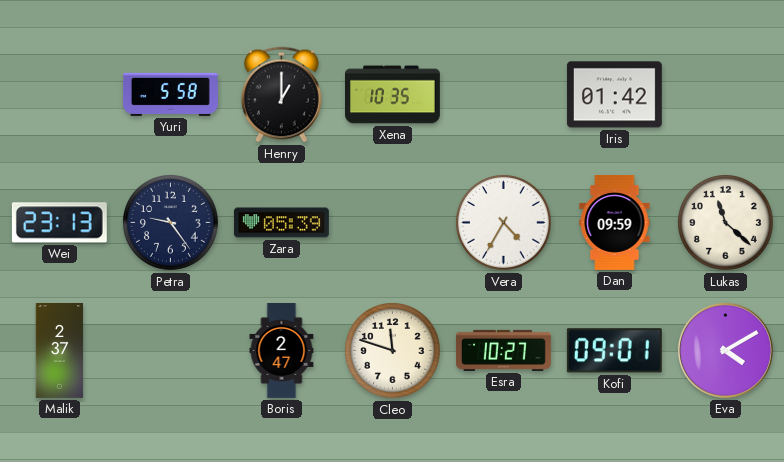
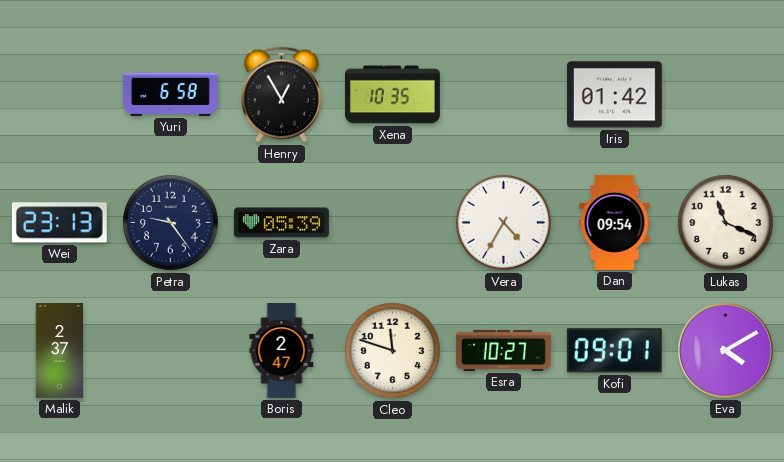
Yuri: 5:58 -> 6:58 (170, 94)
Henry: 1:00 -> 12:55 (281, 95)
Dan: 09:59 -> 09:54 (615, 222)
Lukas: 11:22 -> 11:19 (726, 223)
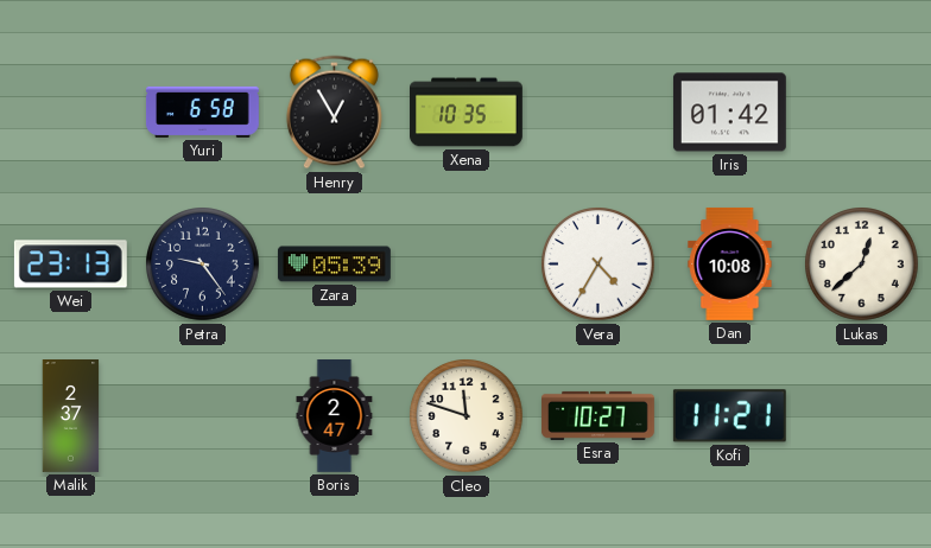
Dan: 09:54 -> 10:08 (730, 263)
Lukas: 11:19 -> 12:38 (862, 265)
Kofi: 09:01 -> 11:21 (729, 416)
Eva: 4:10 -> none (725, 350)
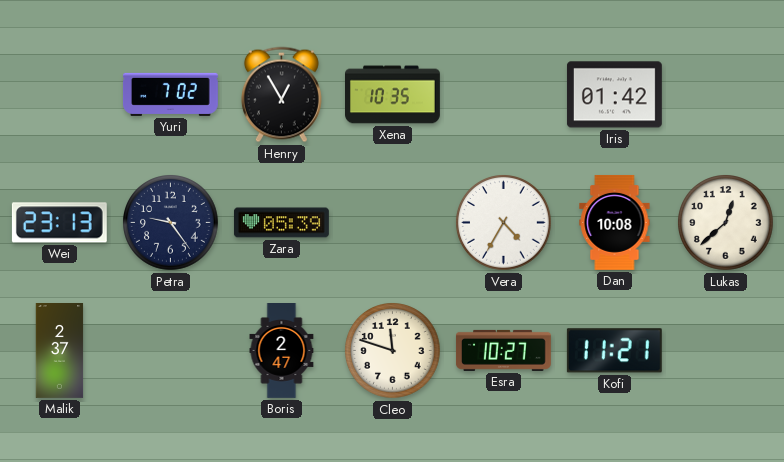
Yuri: 6:58 -> 7:02 (170, 94)
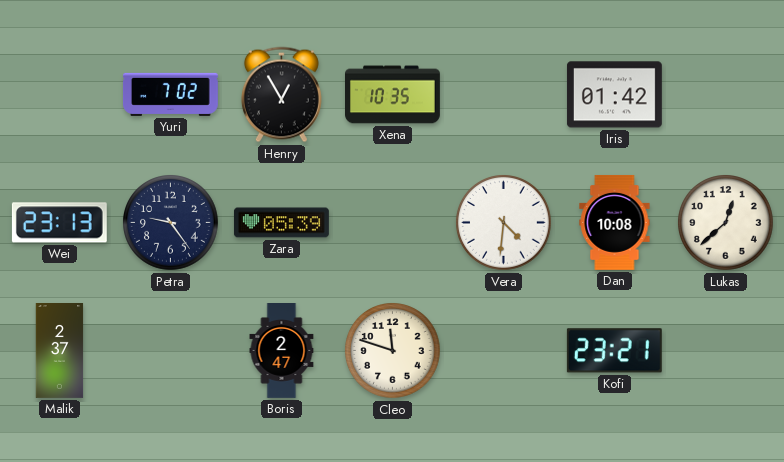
Vera: 4:35 -> 4:31 (504, 223)
Esra: 10:27 -> none (503, 350)
Kofi: 11:21 -> 23:21 (614, 351)
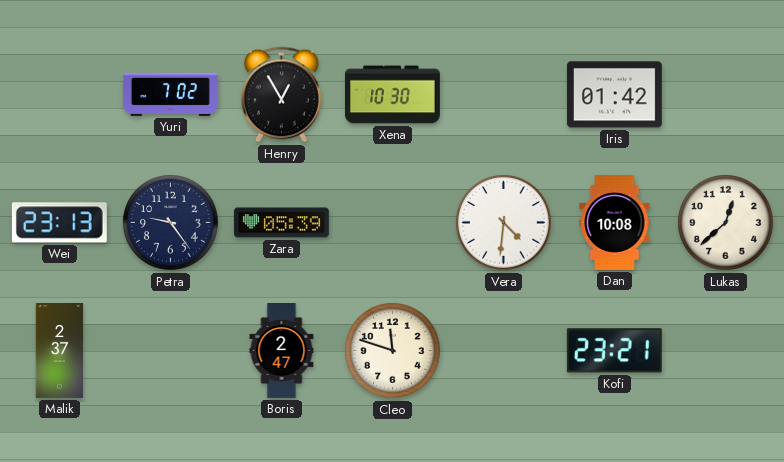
Xena: 10:35 -> 10:30 (393, 95)
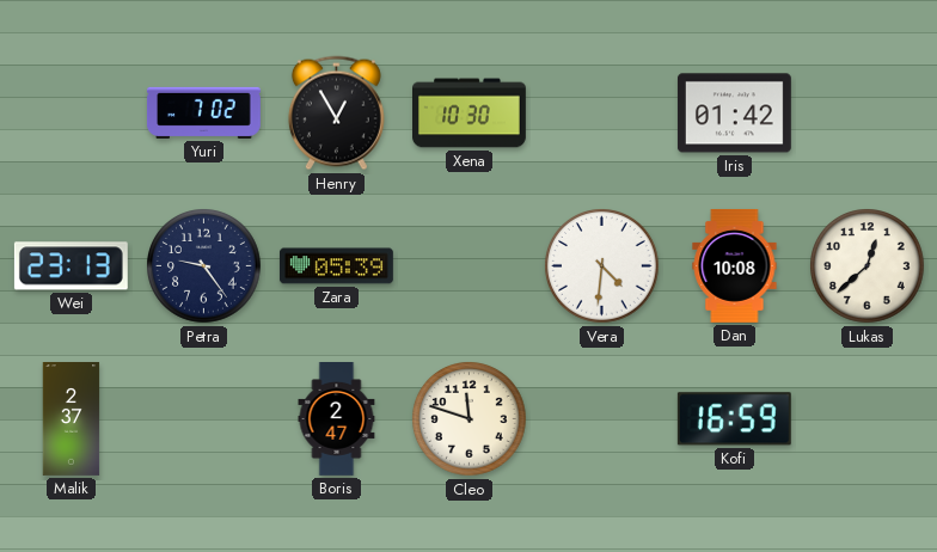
Kofi: 23:21 -> 16:59 (734, 419)
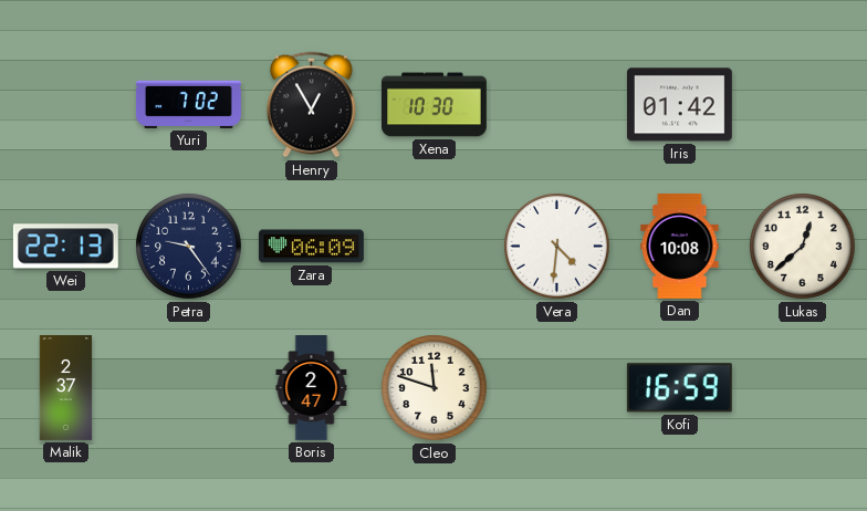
Wei: 23:13 -> 22:13 (65, 247)
Zara: 05:39 -> 06:09 (311, 247)
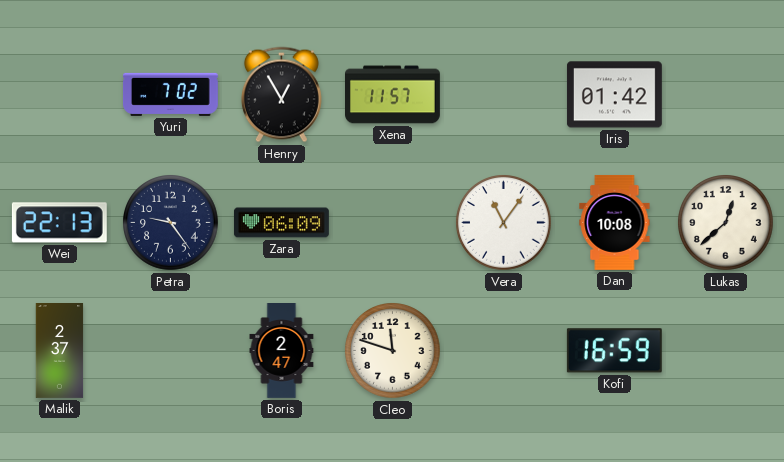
Xena: 10:30 -> 11:57 (393, 95)
Vera: 4:31 -> 11:06 (504, 223)
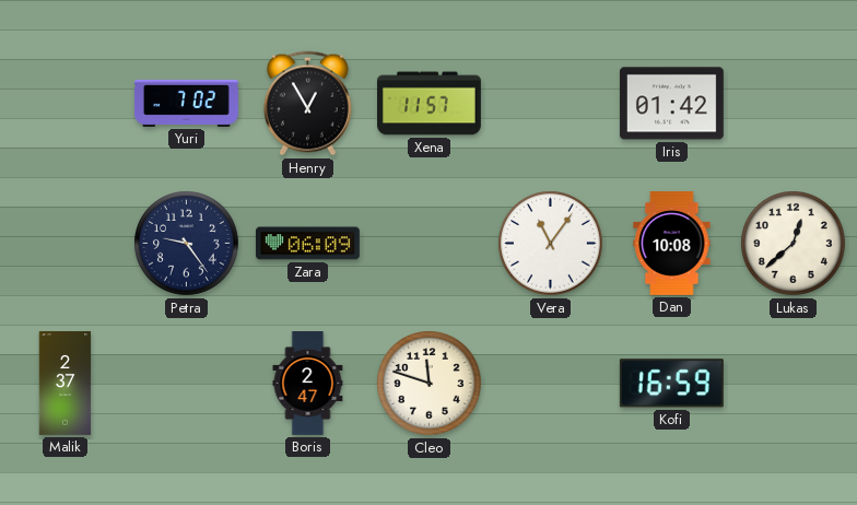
Wei: 22:13 -> none (59, 223)
